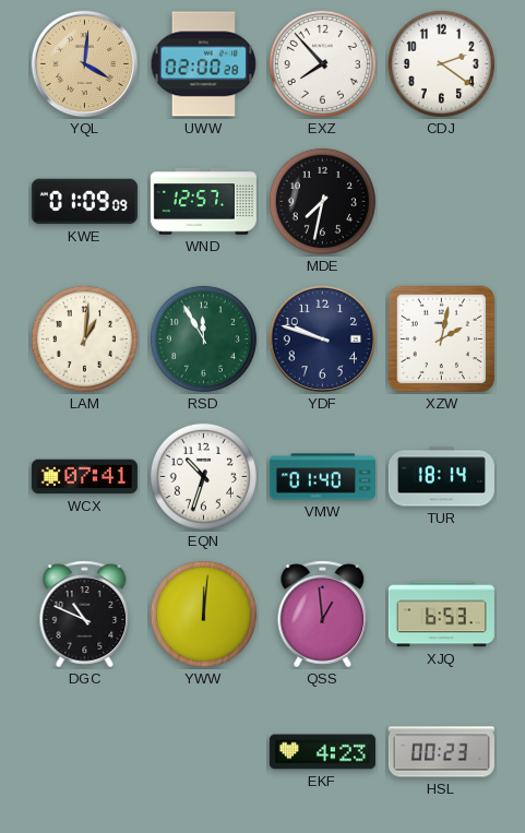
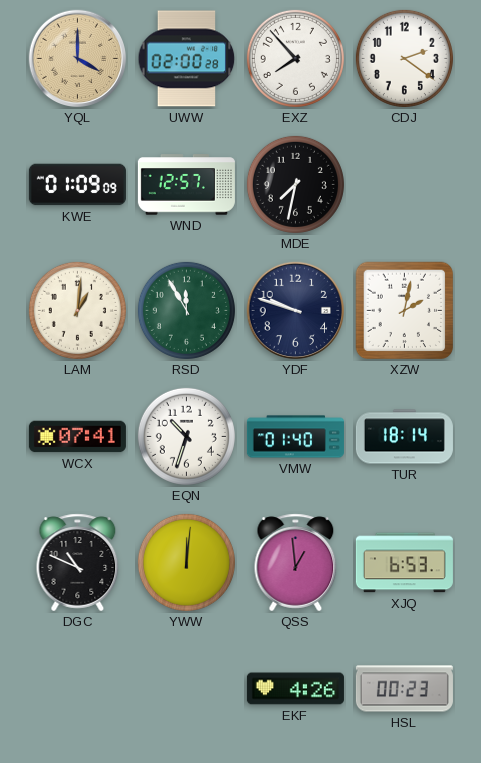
YQL: 4:01 -> 4:00 (78, 59)
EKF: 4:23 -> 4:26 (295, 689)
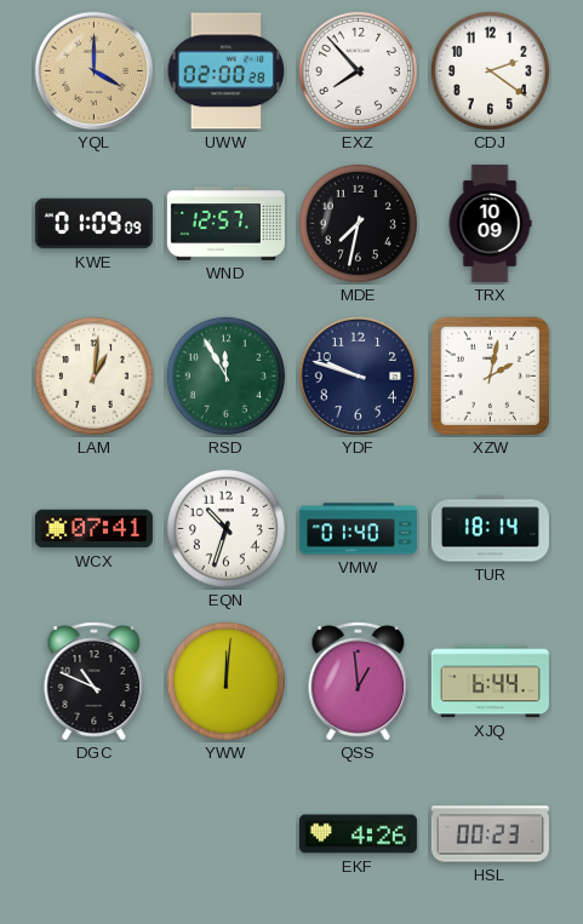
TRX: none -> 10:09 (490, 223)
XJQ: 6:53 -> 6:44 (490, 682)
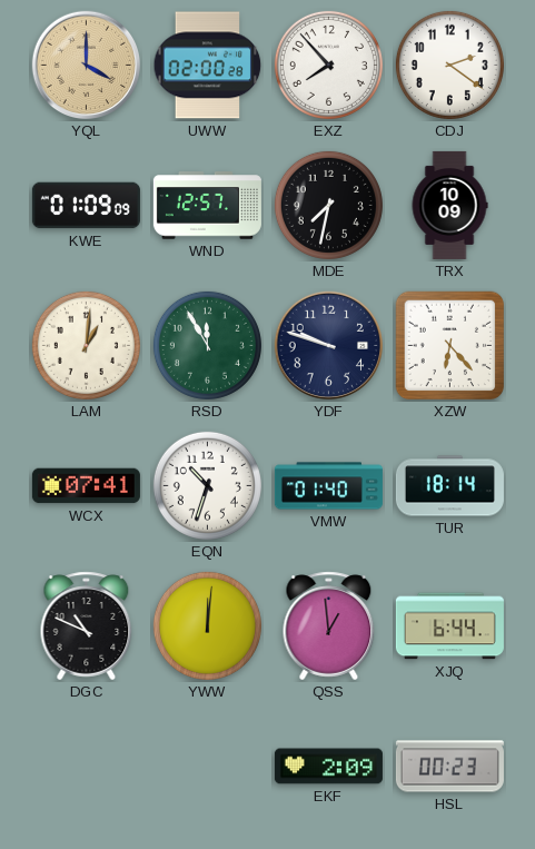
XZW: 2:02 -> 6:23 (450, 346)
EKF: 4:26 -> 2:09 (328, 767)
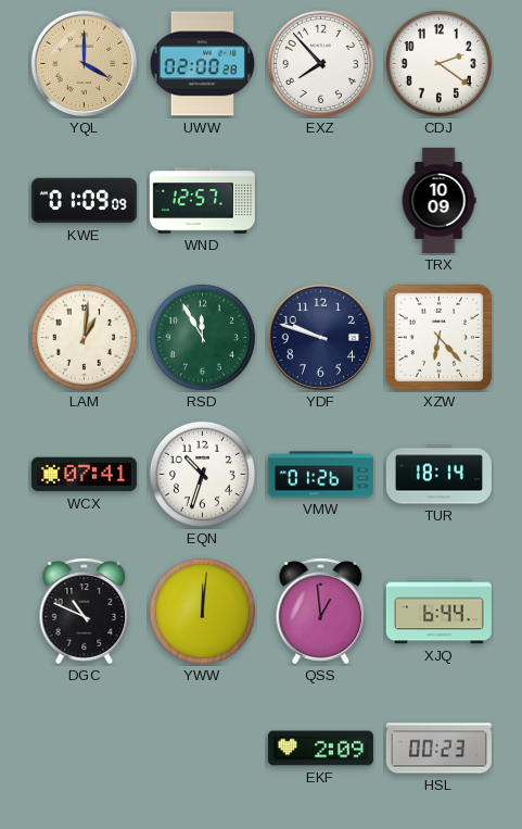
MDE: 7:32 -> none (328, 205)
VMW: 01:40 -> 01:26 (320, 475)
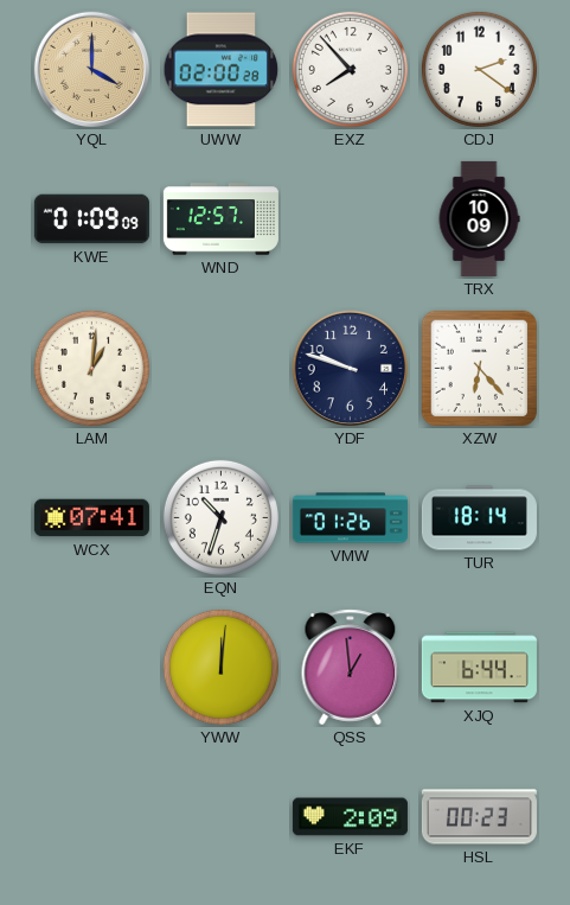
RSD: 11:55 -> none (202, 337)
DGC: 10:49 -> none (85, 612)
